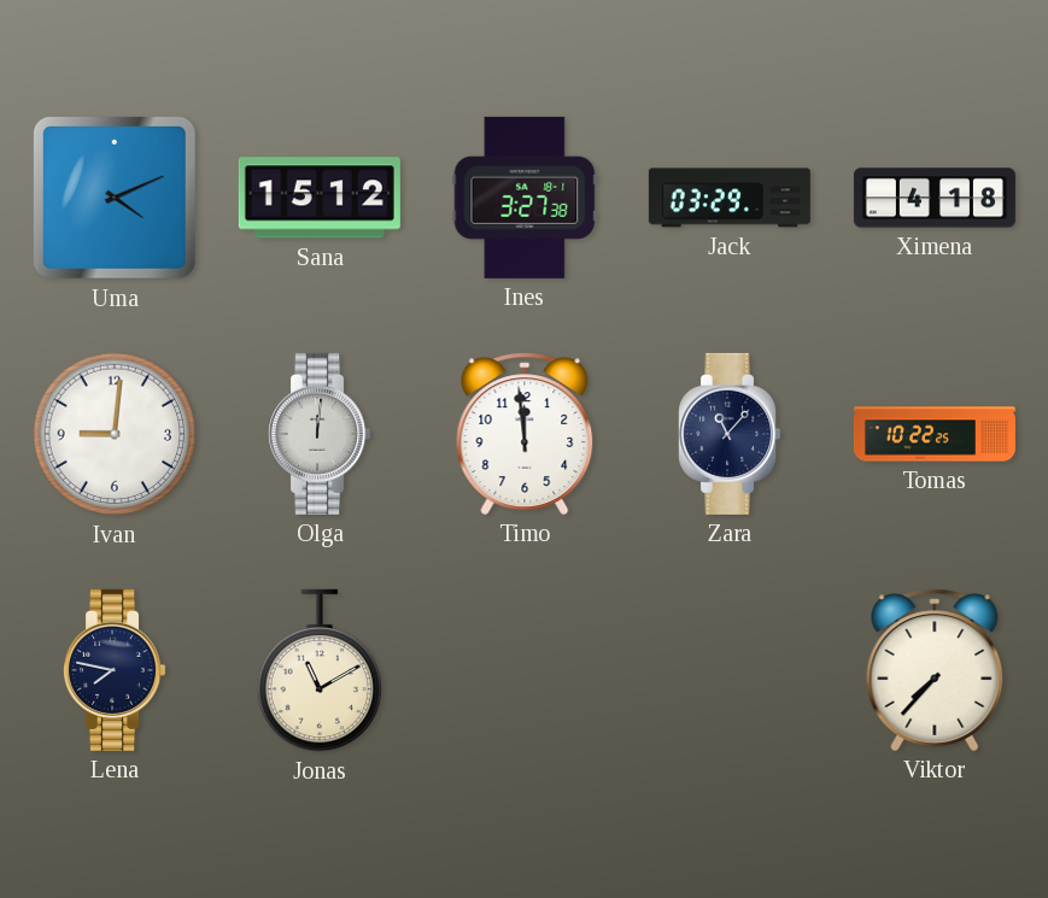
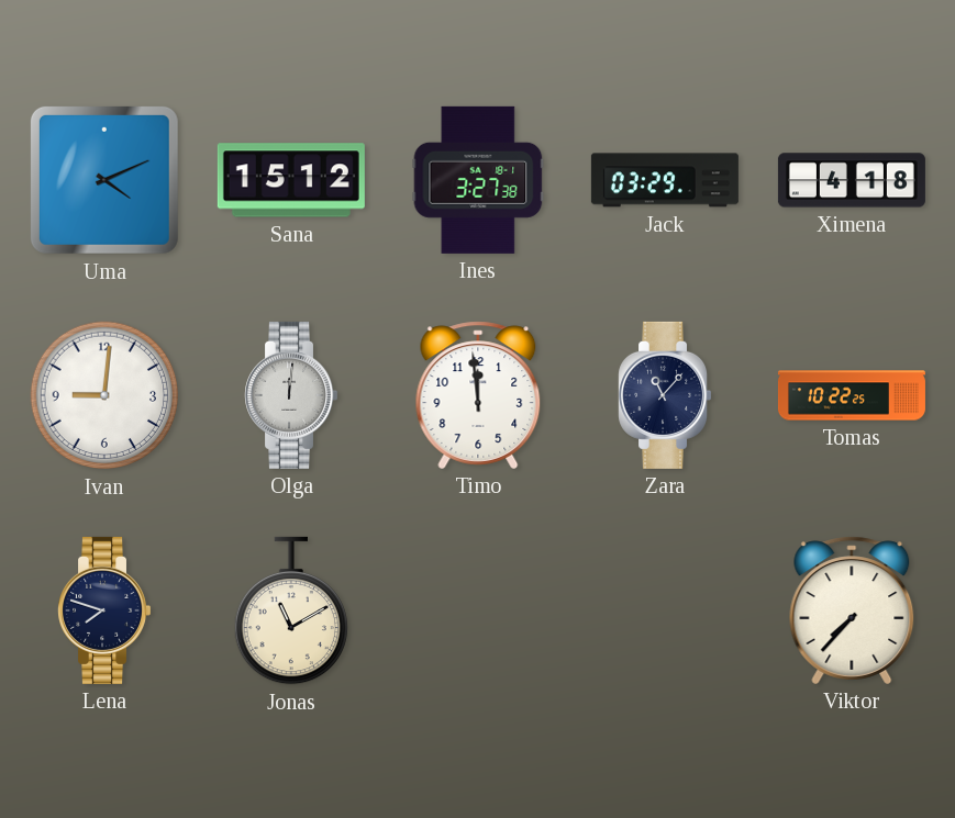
Lena: 7:47 -> 7:48 (104, 610)
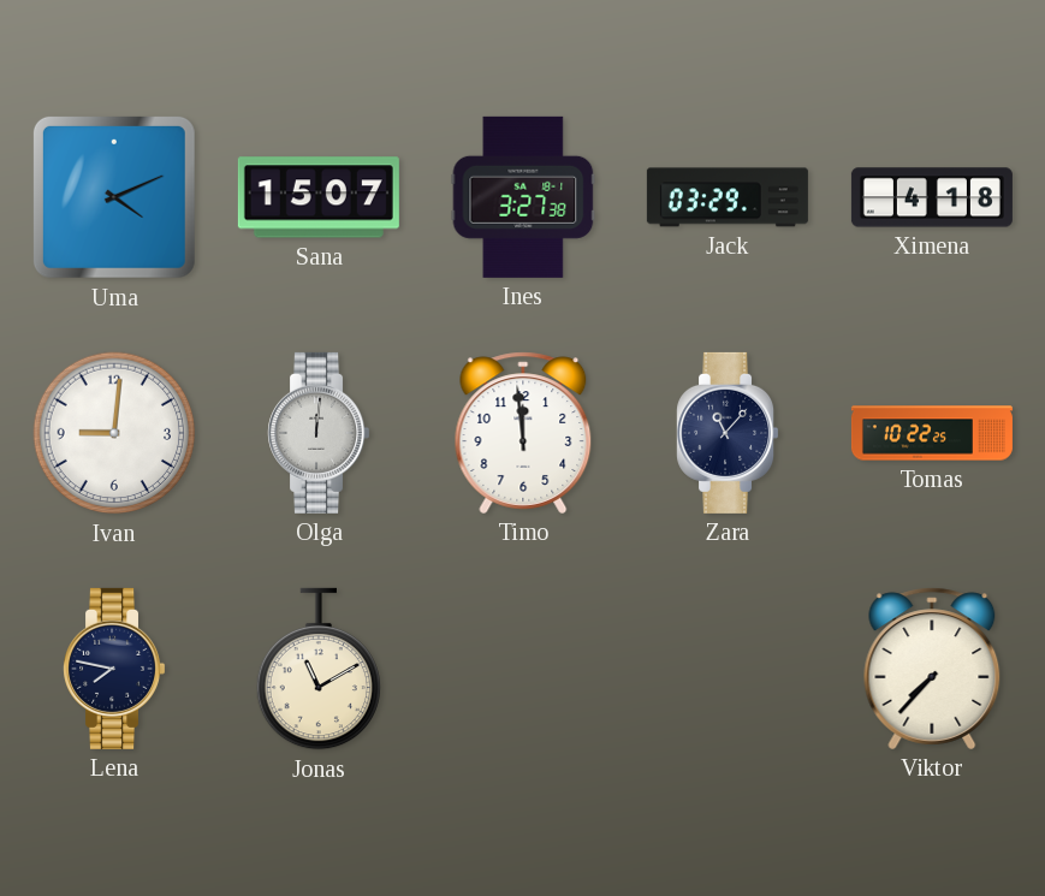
Sana: 15:12 -> 15:07 (319, 197)
Lena: 7:48 -> 7:47 (114, 669)
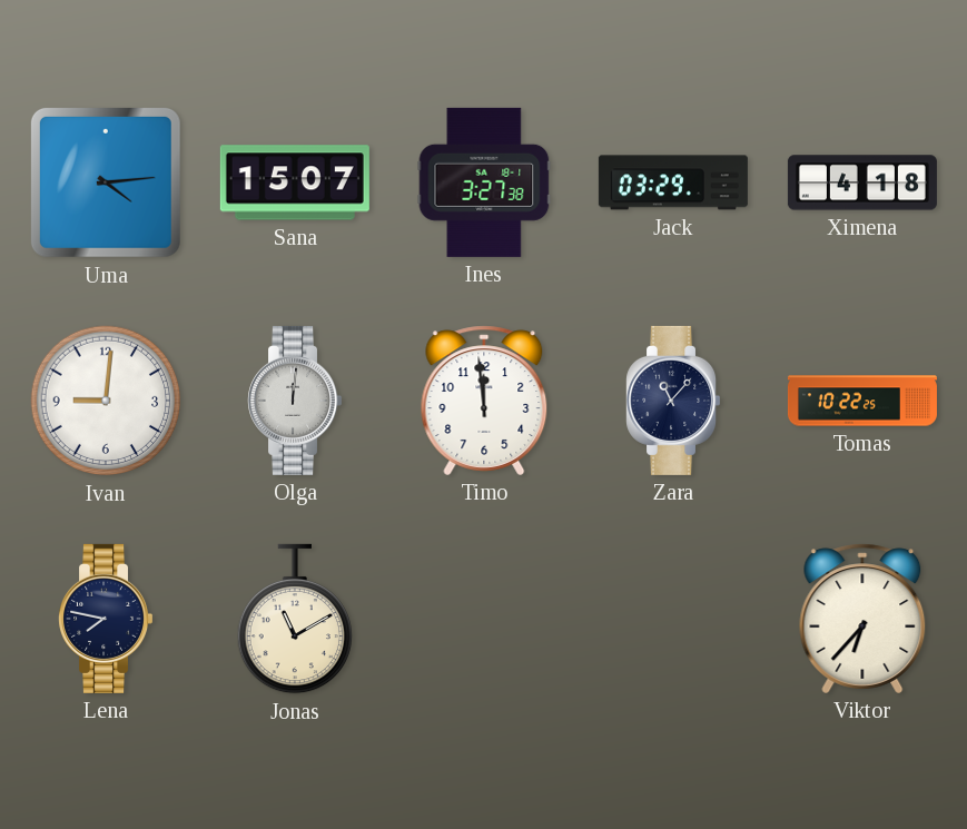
Uma: 4:11 -> 4:14 (106, 182)
Viktor: 7:37 -> 6:37 (862, 619)
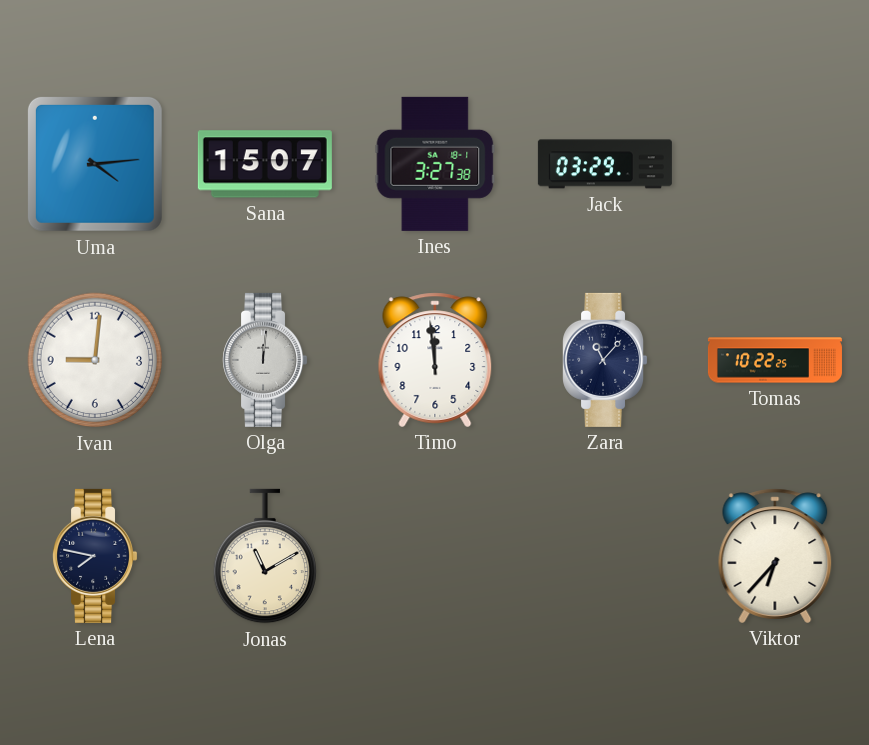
Ximena: 4:18 -> none (862, 182)
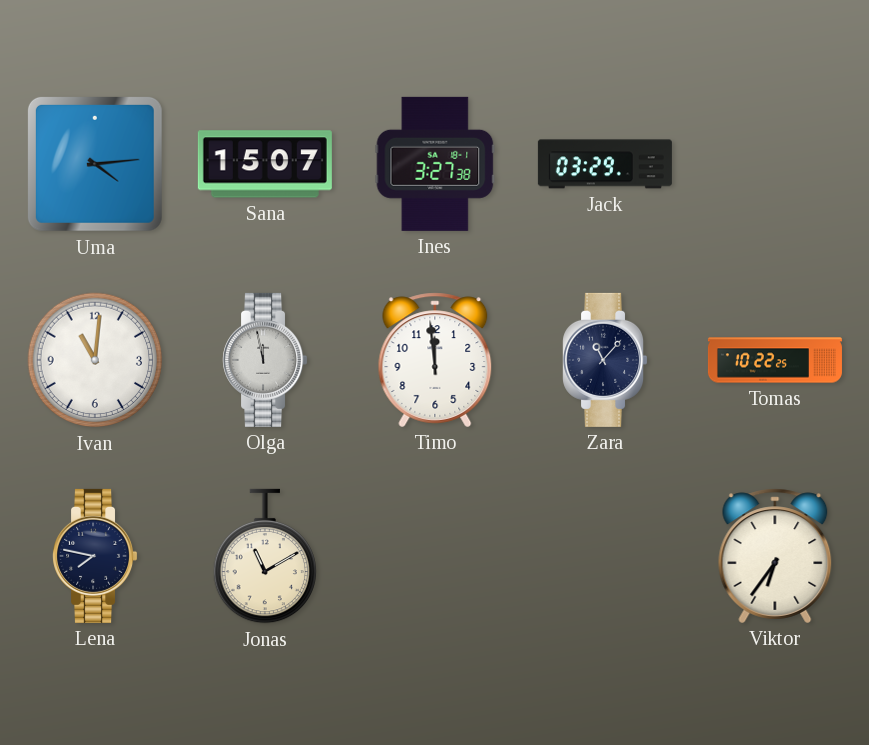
Ivan: 9:01 -> 11:01 (95, 360)
Olga: 12:01 -> 11:58 (265, 360)
Viktor: 6:37 -> 6:36 (775, 556)
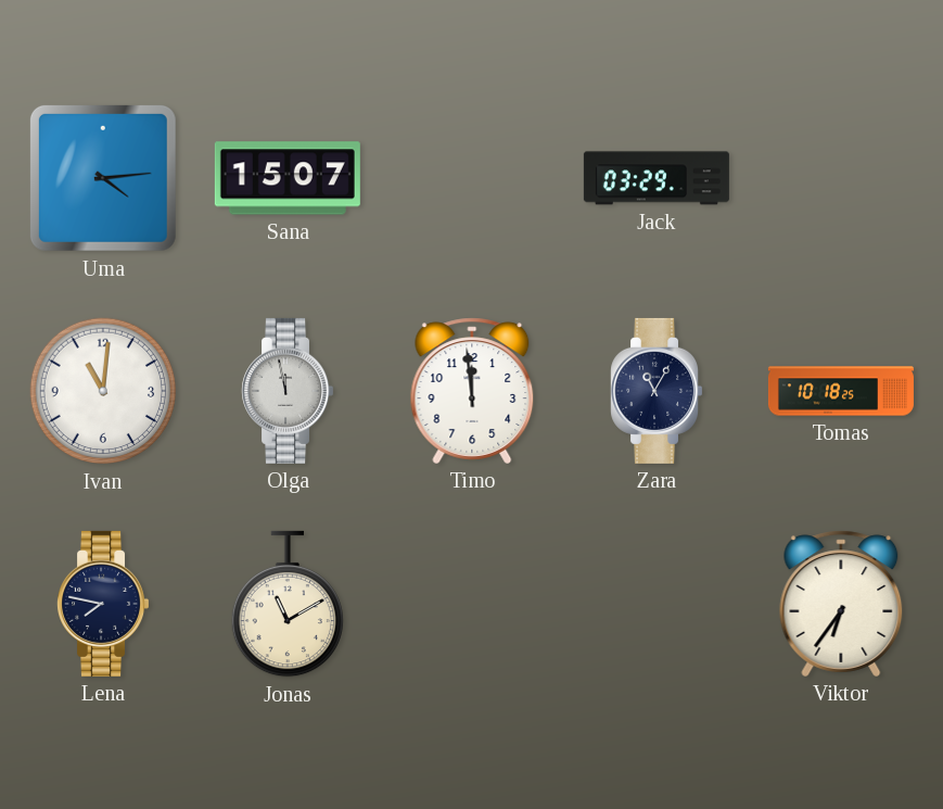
Ines: 3:27 -> none (435, 164)
Zara: 11:07 -> 11:05 (657, 391)
Tomas: 10:22 -> 10:18 (841, 391)
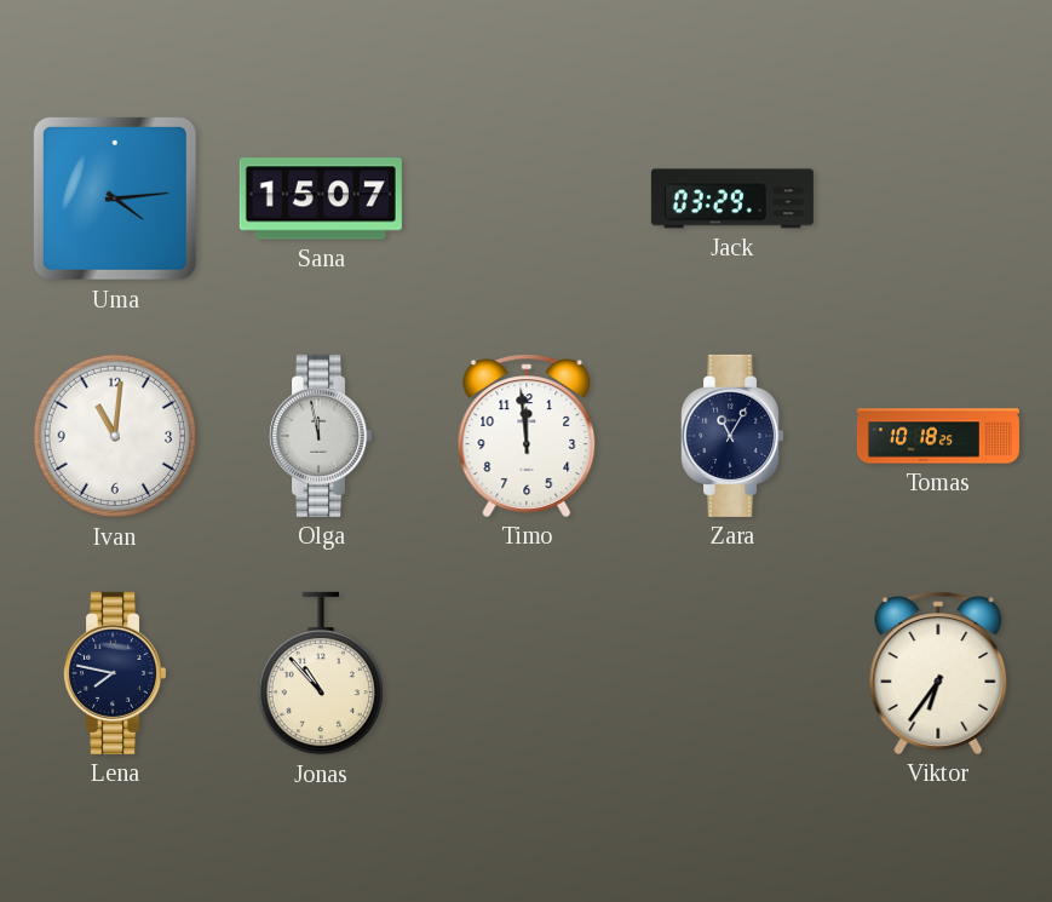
Jonas: 11:10 -> 10:53 (320, 673)
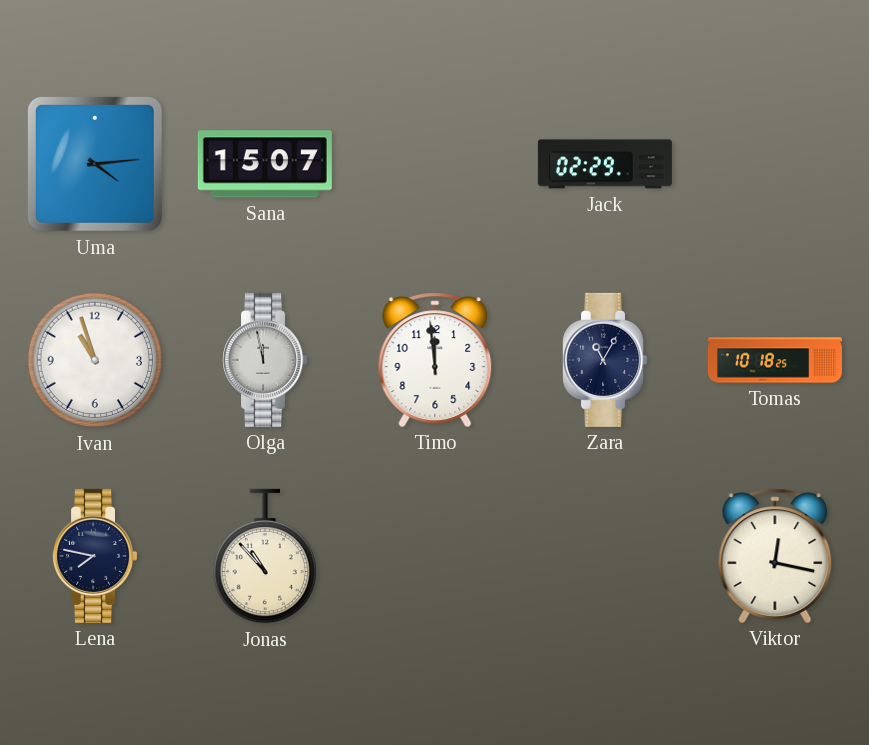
Jack: 03:29 -> 02:29 (605, 164)
Ivan: 11:01 -> 10:57 (95, 360)
Viktor: 6:36 -> 12:17 (775, 556)
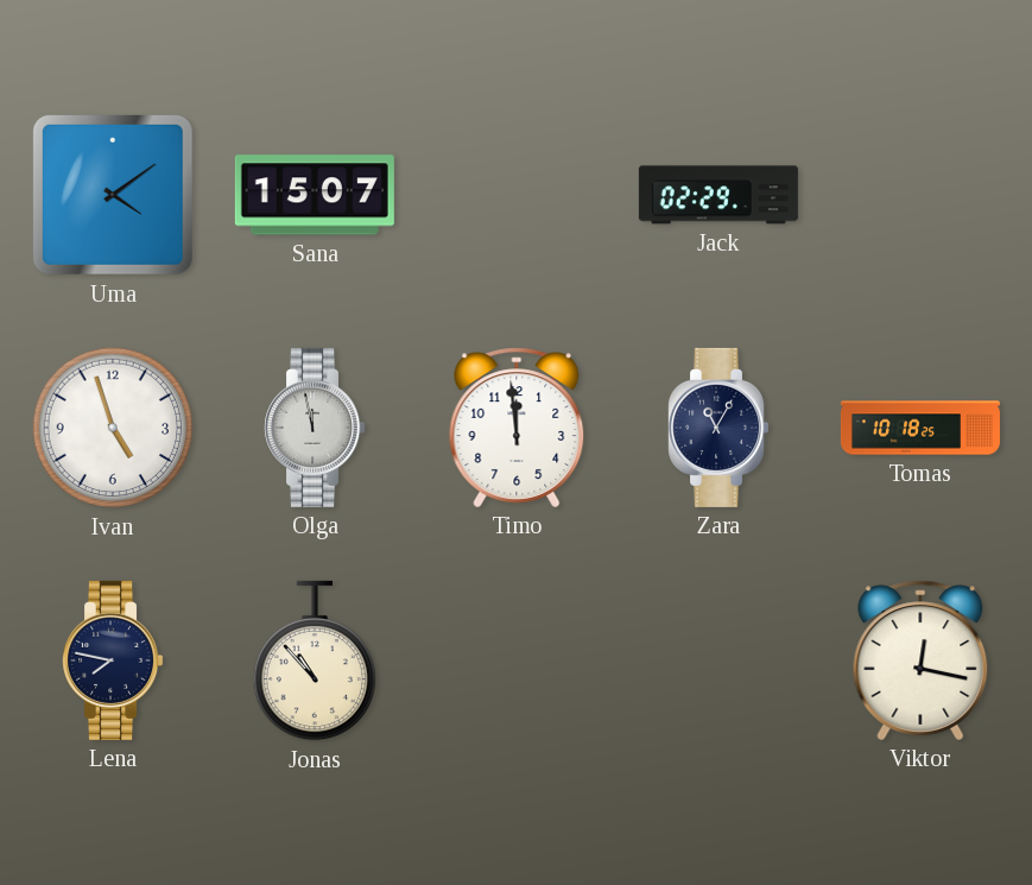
Uma: 4:14 -> 4:09 (113, 195)
Ivan: 10:57 -> 4:57 (113, 428)
